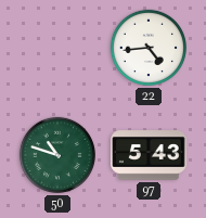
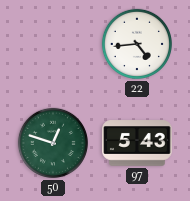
50: 10:48 -> 12:48 (53, 143)
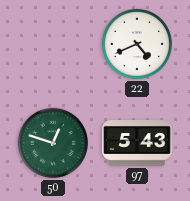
22: 4:44 -> 4:41 (137, 44)
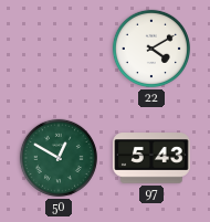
22: 4:41 -> 4:10 (151, 49)
50: 12:48 -> 12:50 (59, 158)
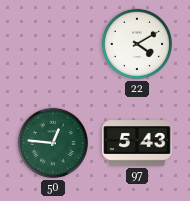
50: 12:50 -> 12:46 (53, 143)
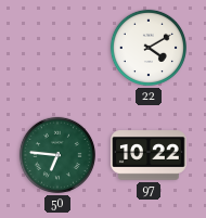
50: 12:46 -> 6:46 (57, 155)
97: 5:43 -> 10:22 (149, 155)
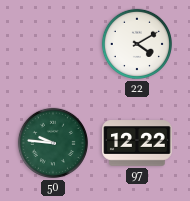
50: 6:46 -> 9:46 (53, 143)
97: 10:22 -> 12:22 (137, 143)
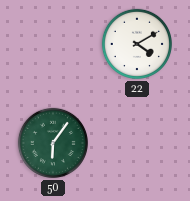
50: 9:46 -> 6:06 (53, 143)
97: 12:22 -> none (137, 143)
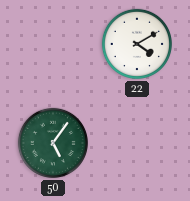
50: 6:06 -> 5:06 (53, 143)
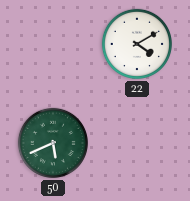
50: 5:06 -> 5:41 (53, 143)
